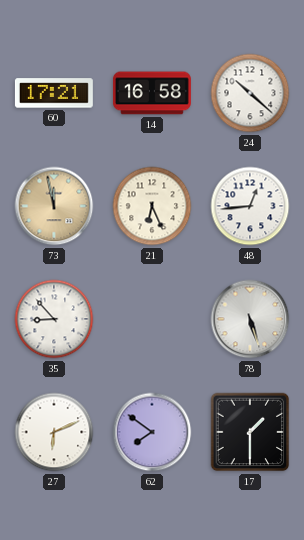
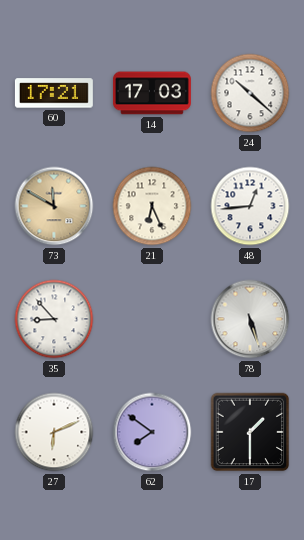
14: 16:58 -> 17:03 (152, 93)
73: 11:58 -> 11:50 (54, 206)
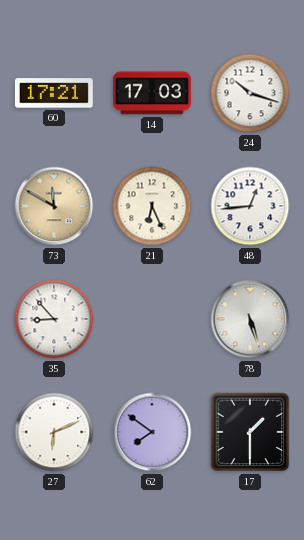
24: 10:22 -> 10:18 (250, 93)
